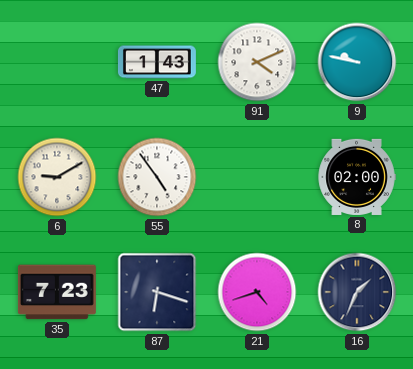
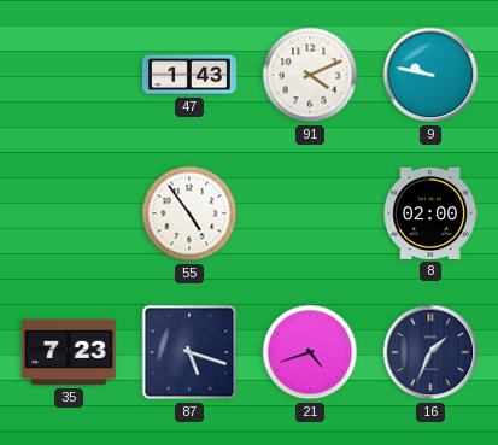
6: 9:10 -> none (57, 177)
87: 6:18 -> 5:18 (189, 352)
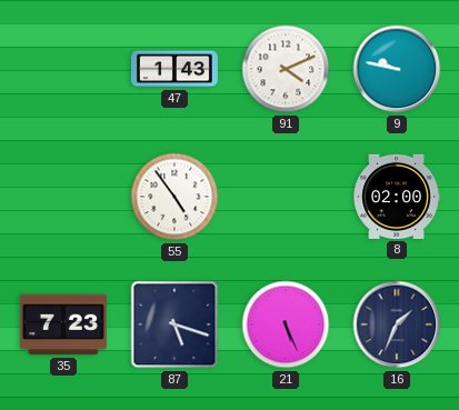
21: 4:42 -> 5:26 (286, 324)
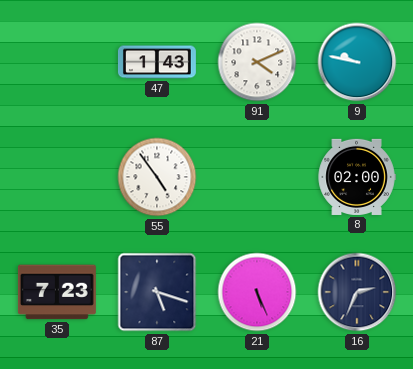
16: 1:34 -> 2:34 (357, 292)
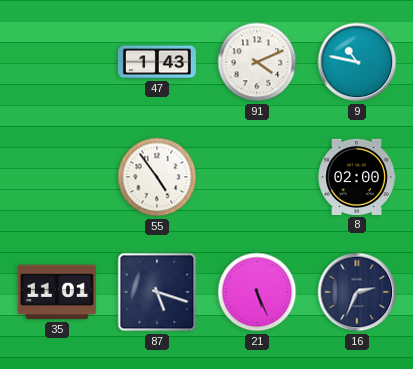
9: 9:47 -> 10:47 (357, 62)
35: 7:23 -> 11:01 (57, 292)
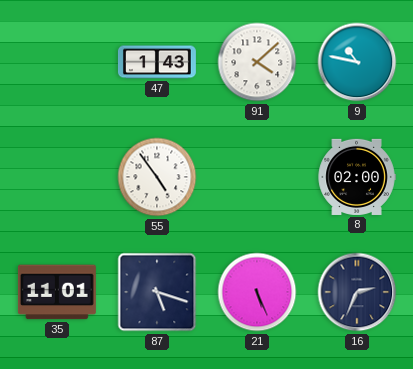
91: 4:11 -> 4:08 (257, 62)
